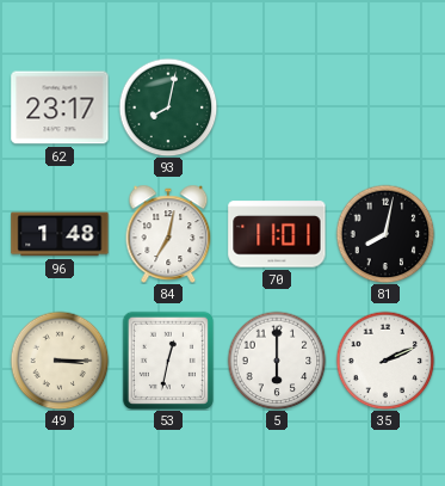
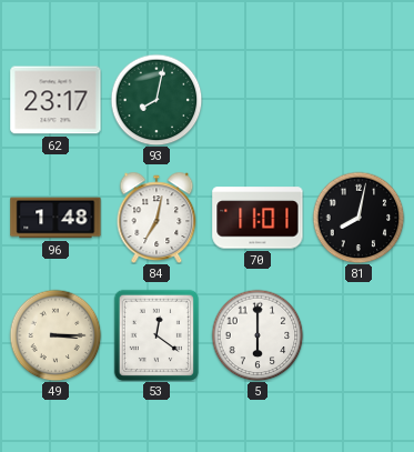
53: 12:32 -> 12:21 (155, 334)
35: 2:11 -> none (385, 361)
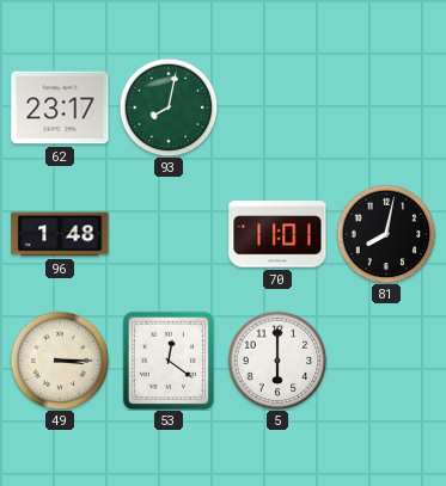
84: 7:02 -> none (156, 217)
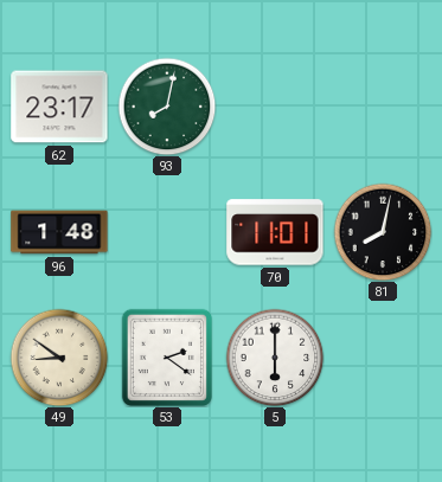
49: 3:15 -> 8:51 (59, 358)
53: 12:21 -> 2:21 (166, 356)
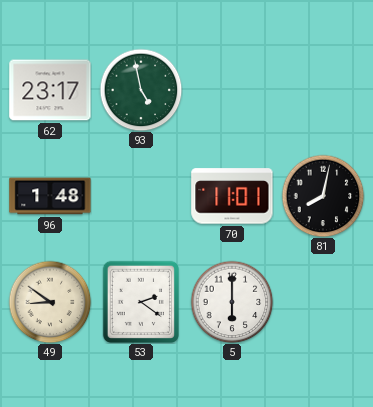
93: 8:02 -> 4:58 (141, 90)
